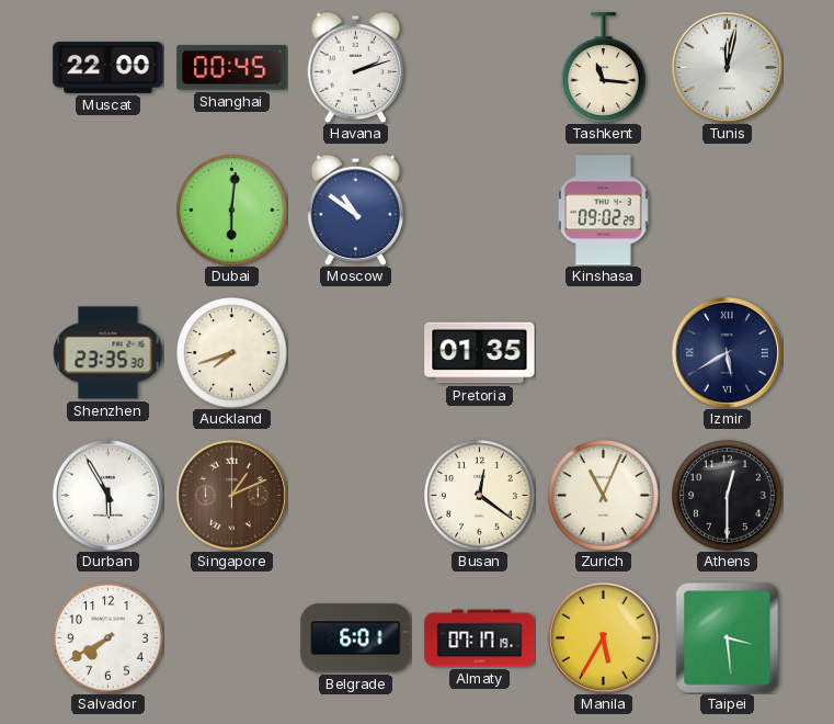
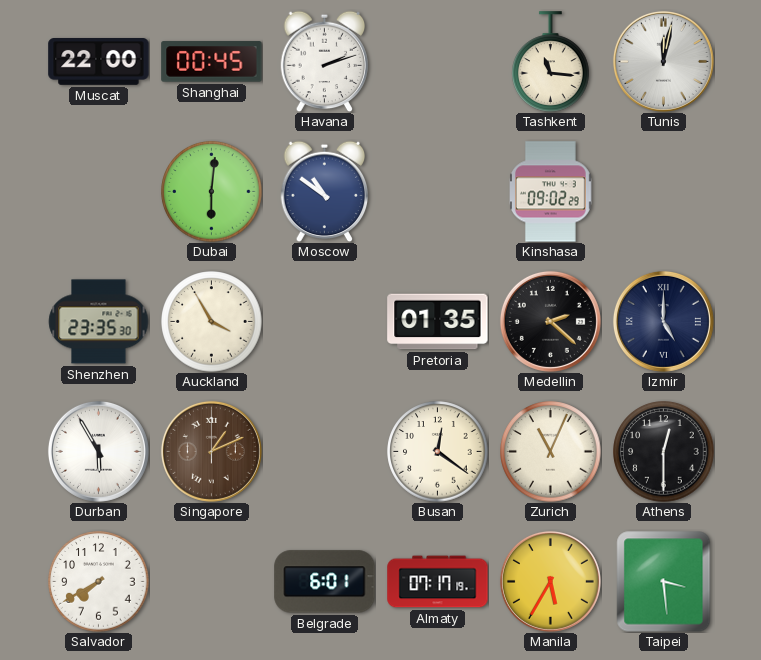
Auckland: 7:42 -> 3:55 (212, 322)
Medellin: none -> 2:22 (550, 321)
Izmir: 5:40 -> 5:00 (663, 321)
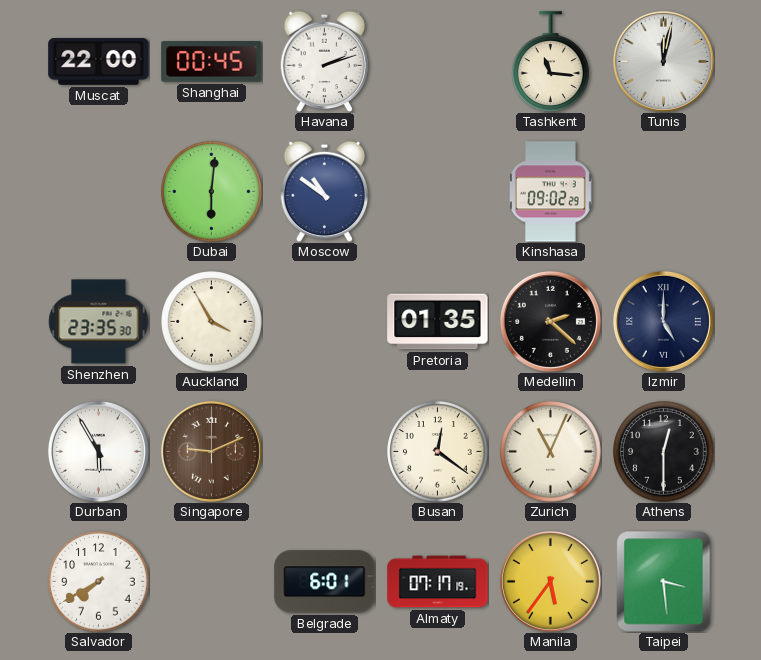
Singapore: 1:11 -> 9:11 (211, 451)
Manila: 5:35 -> 5:36 (550, 581)
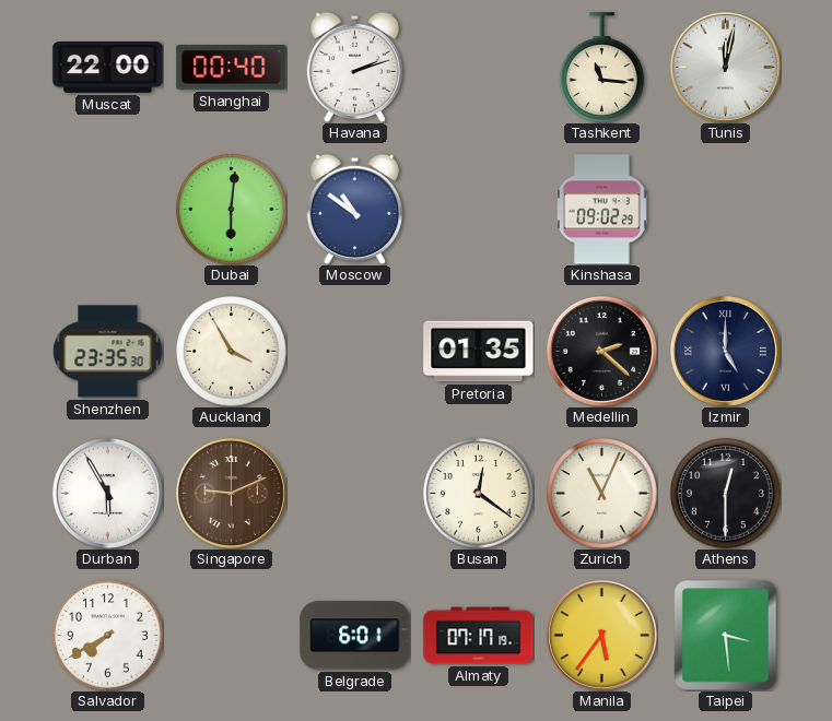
Shanghai: 00:45 -> 00:40 (232, 68)
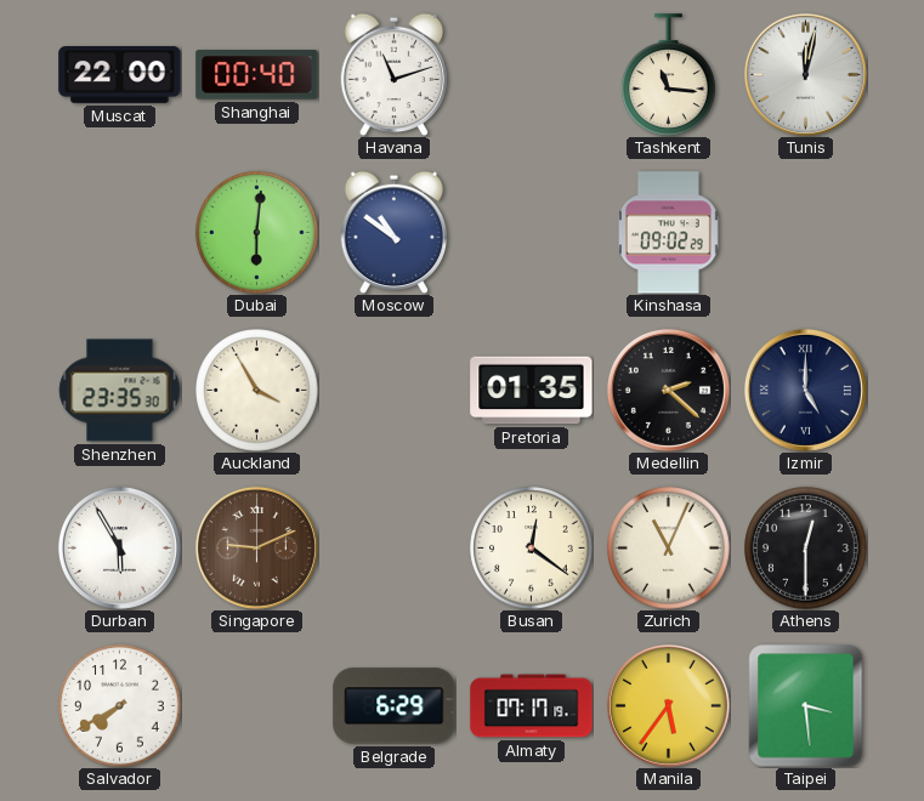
Havana: 2:12 -> 11:12 (395, 74)
Belgrade: 6:01 -> 6:29 (395, 706)
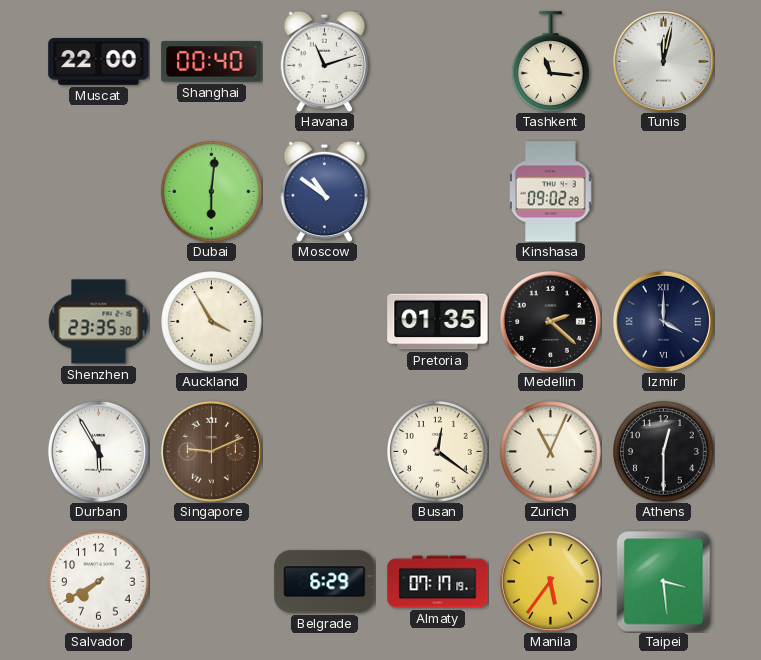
Izmir: 5:00 -> 4:00 (663, 321)
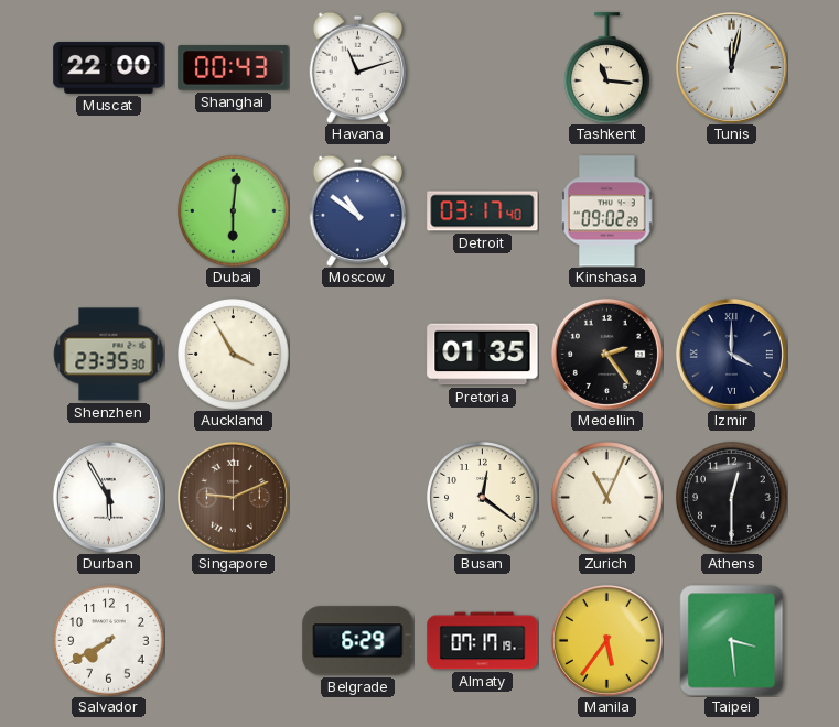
Shanghai: 00:40 -> 00:43 (234, 68)
Detroit: none -> 03:17 (483, 211)
Medellin: 2:22 -> 2:24 (606, 354)
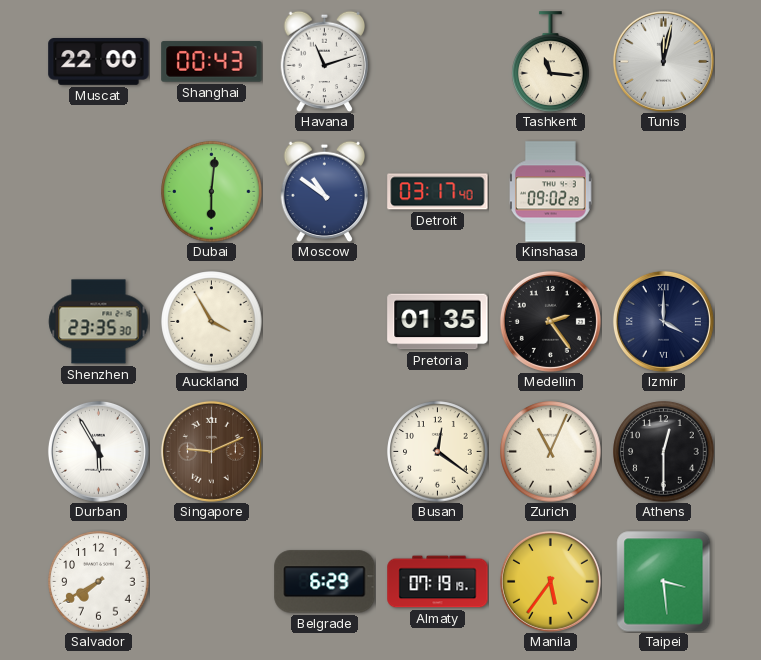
Almaty: 07:17 -> 07:19 (438, 582)
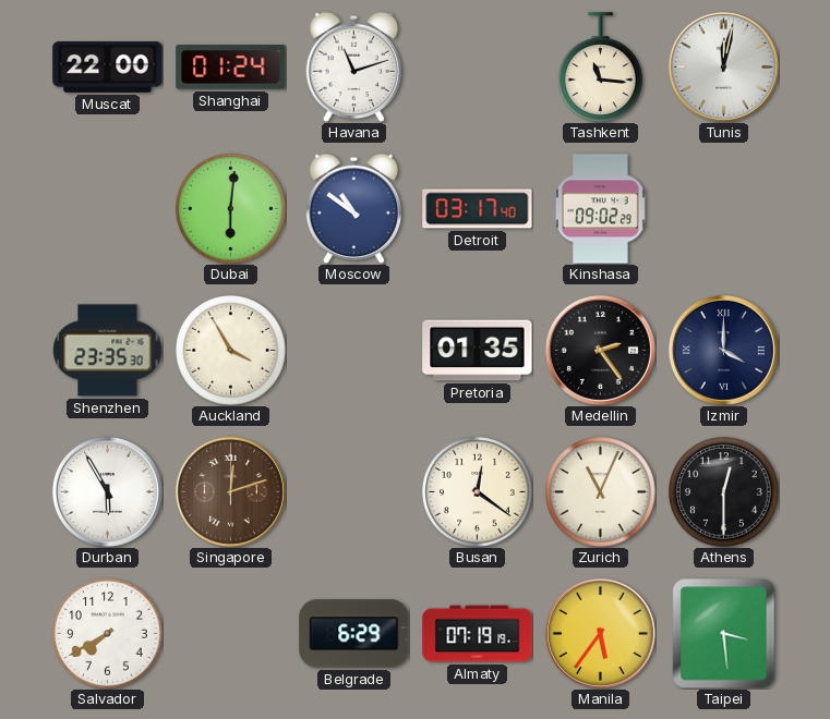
Shanghai: 00:43 -> 01:24 (231, 68)
Singapore: 9:11 -> 12:12 (230, 491)
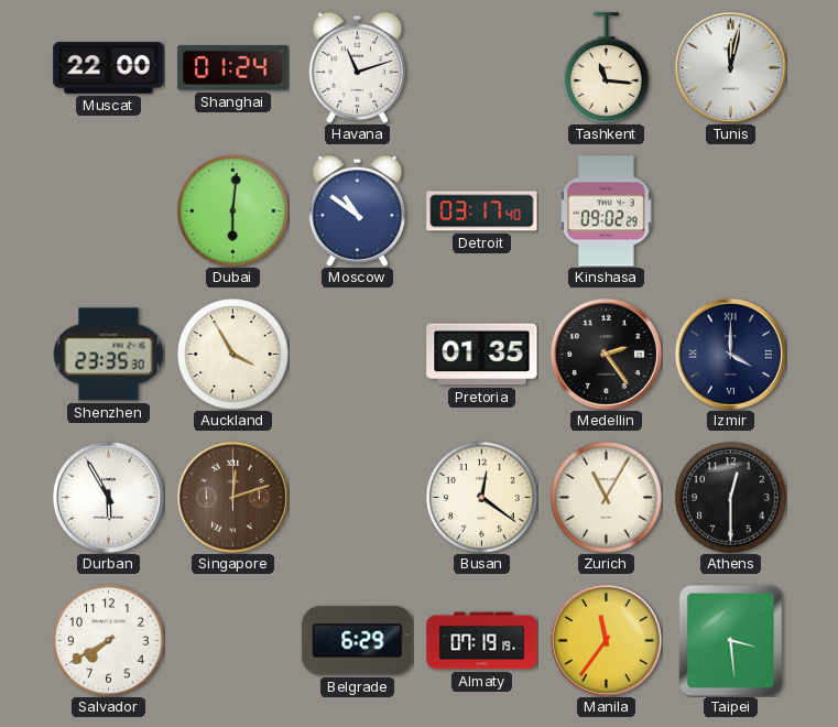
Zurich: 11:04 -> 11:05 (607, 498)
Manila: 5:36 -> 11:36 (606, 640)
